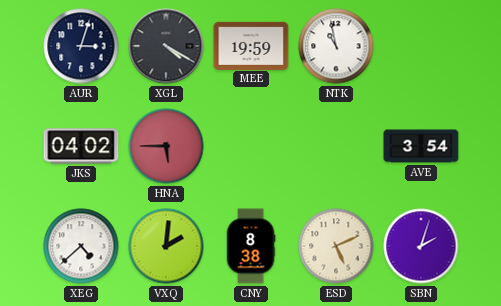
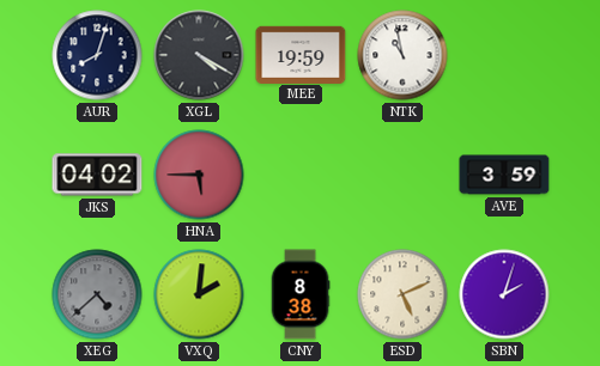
AUR: 3:03 -> 8:03 (97, 55)
AVE: 3:54 -> 3:59 (504, 175)
XEG dial: white -> grey (97, 294)
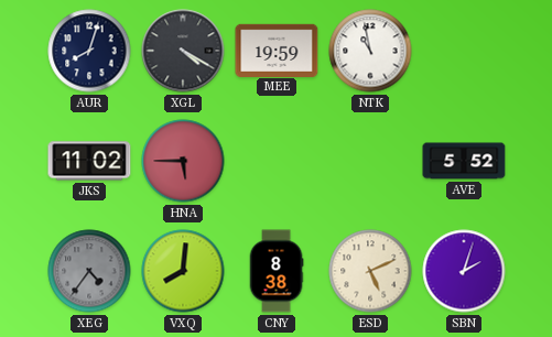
JKS: 04:02 -> 11:02 (89, 161)
AVE: 3:59 -> 5:52 (464, 161)
XEG: 4:38 -> 4:36 (89, 271)
VXQ: 2:01 -> 8:01 (183, 271)
